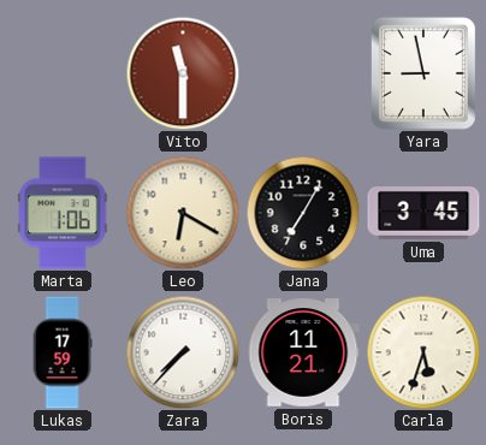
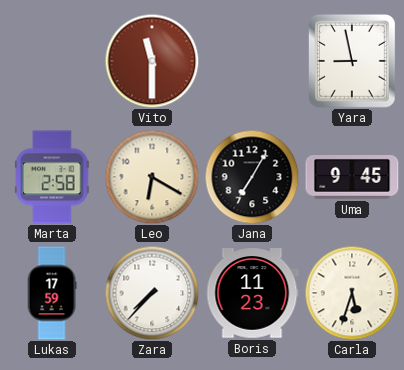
Marta: 1:06 -> 2:58 (53, 177)
Uma: 3:45 -> 9:45 (352, 178)
Boris: 11:21 -> 11:23 (252, 293)
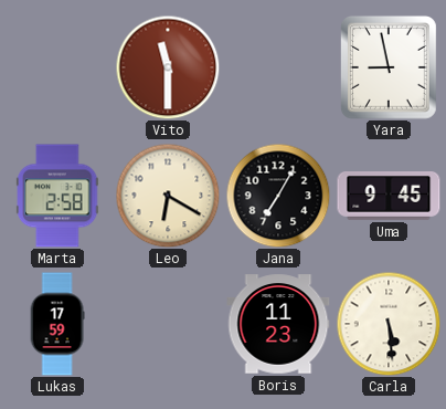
Zara: 7:37 -> none (152, 293)
Carla: 5:33 -> 5:29 (389, 324)
